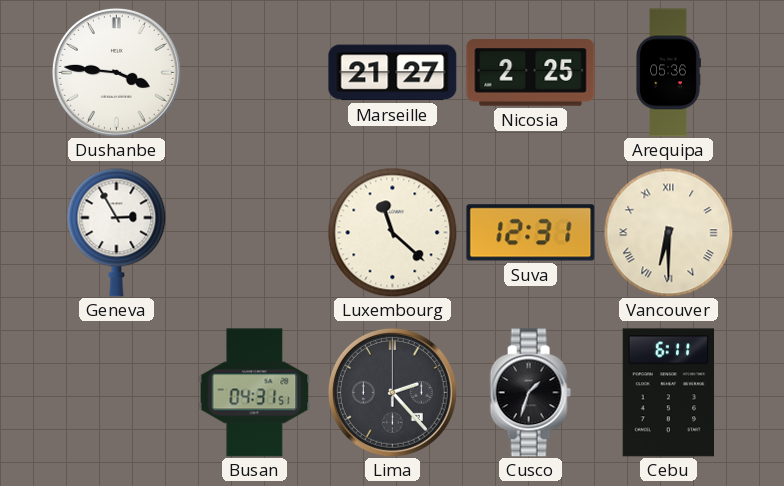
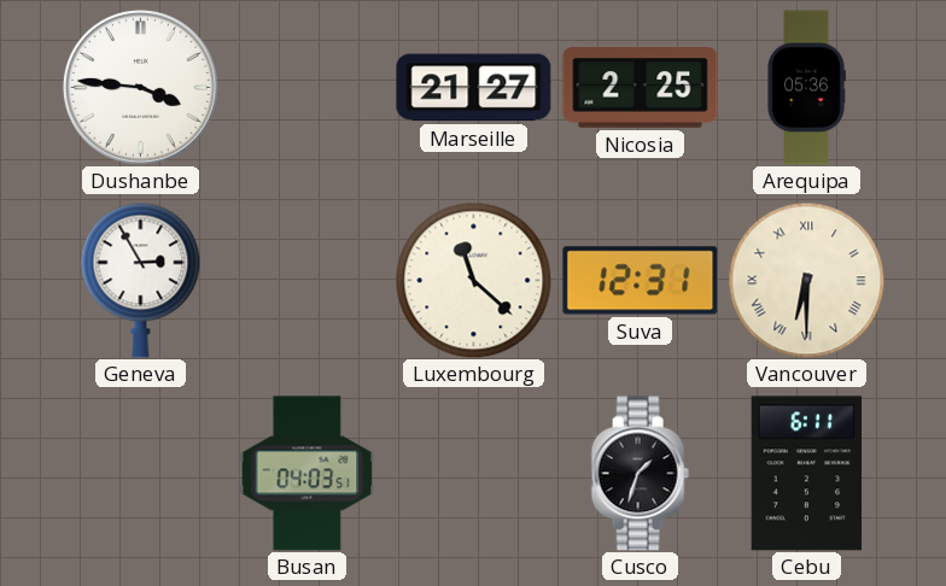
Busan: 04:31 -> 04:03 (308, 474)
Lima: 2:23 -> none (392, 392)
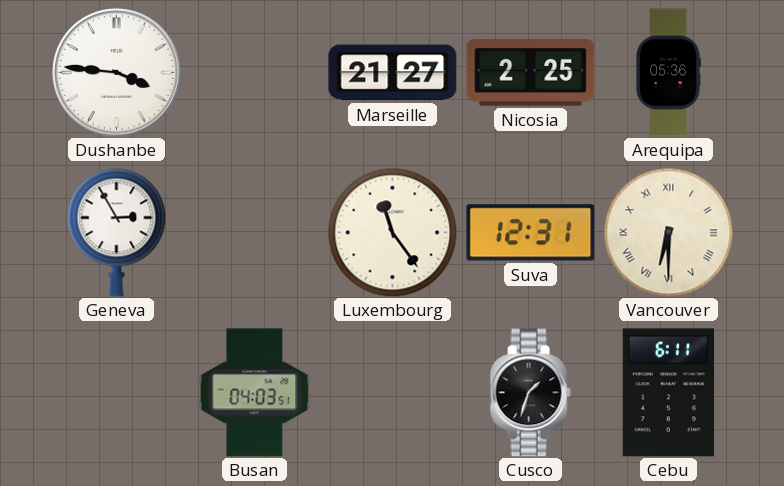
Luxembourg: 11:22 -> 11:24 (392, 232)
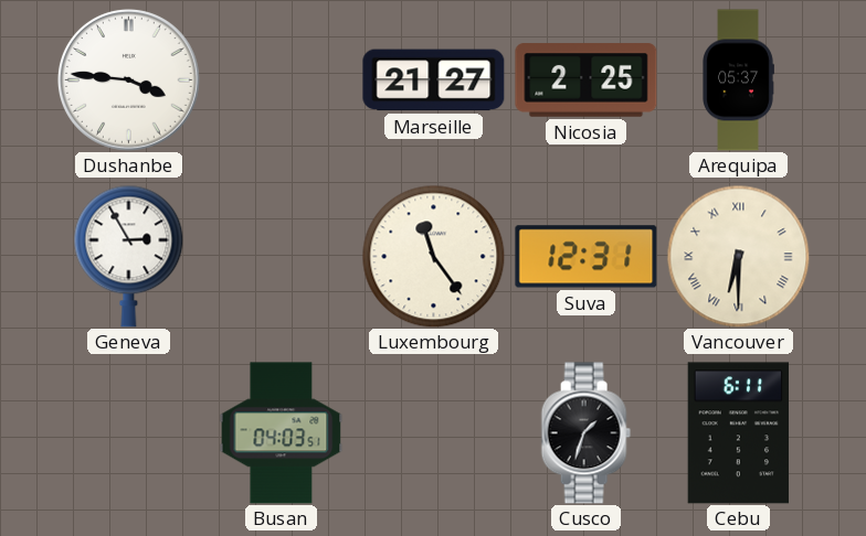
Arequipa: 05:36 -> 05:37 (738, 81)
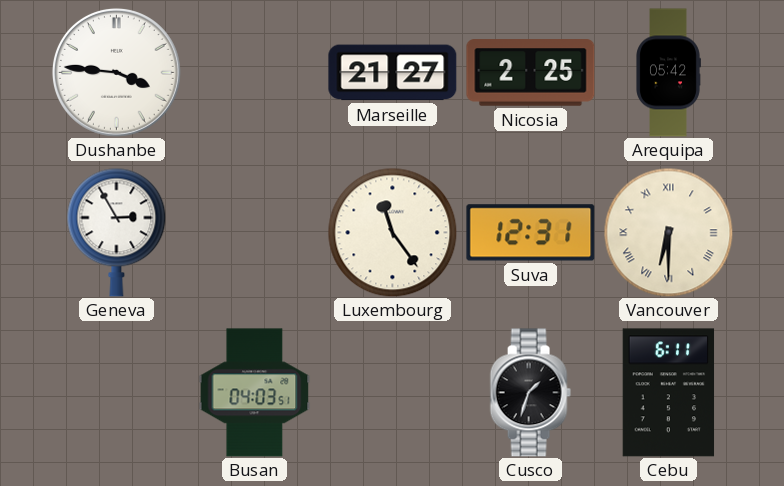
Arequipa: 05:37 -> 05:42 (668, 73)
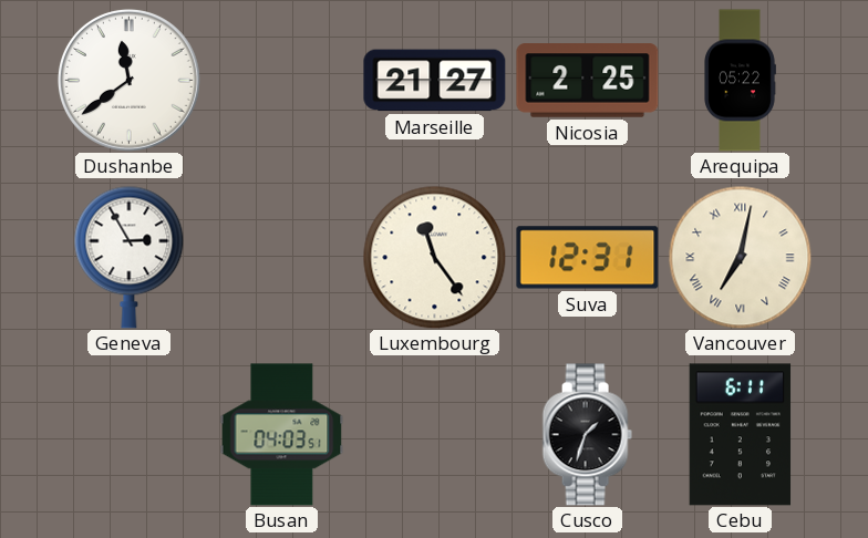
Dushanbe: 3:46 -> 11:39 (128, 80)
Arequipa: 05:42 -> 05:22 (740, 81)
Vancouver: 6:30 -> 7:02 (740, 257)
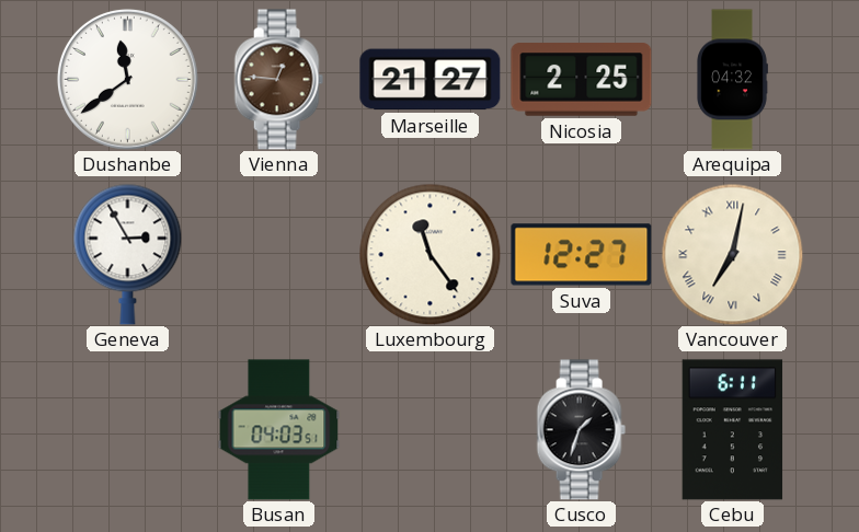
Vienna: none -> 12:46 (278, 80)
Arequipa: 05:22 -> 04:32 (732, 80)
Suva: 12:31 -> 12:27 (582, 255)
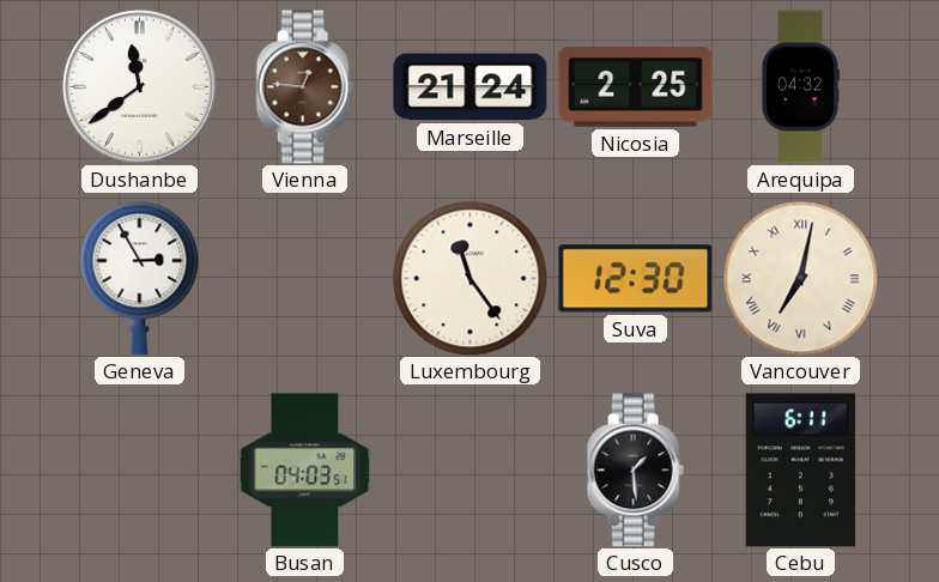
Marseille: 21:27 -> 21:24 (471, 87)
Suva: 12:27 -> 12:30 (636, 279)
Cusco: 1:33 -> 1:29 (635, 471)
